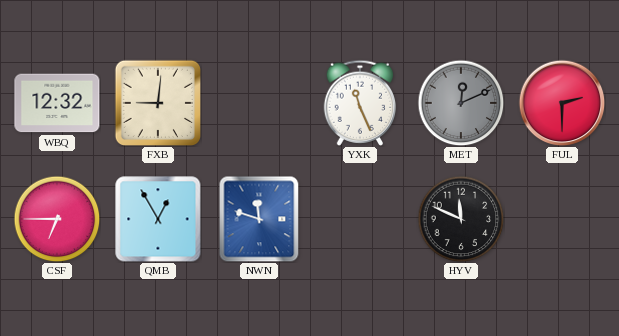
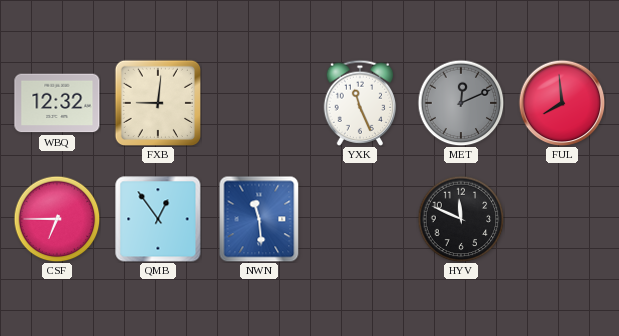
FUL: 2:30 -> 7:59 (562, 103)
QMB: 12:55 -> 12:54 (158, 219)
NWN: 11:48 -> 11:29 (259, 219)
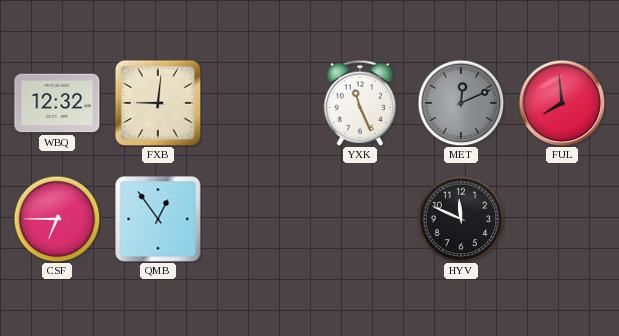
NWN: 11:29 -> none (259, 219)
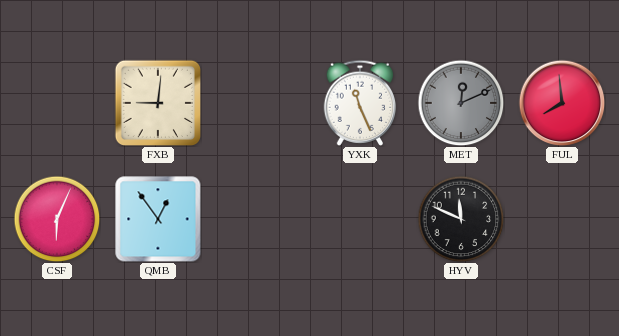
WBQ: 12:32 -> none (57, 103)
CSF: 6:45 -> 6:04 (57, 219)
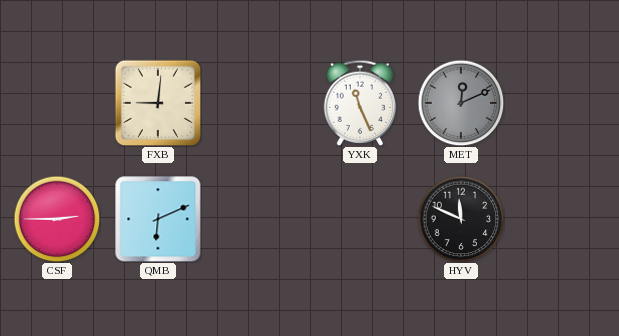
FUL: 7:59 -> none (562, 103)
CSF: 6:04 -> 2:45 (57, 219)
QMB: 12:54 -> 6:11 (158, 219)
